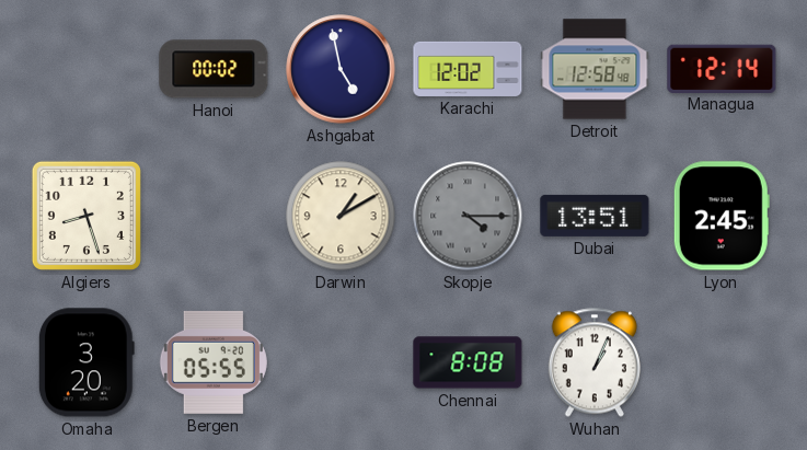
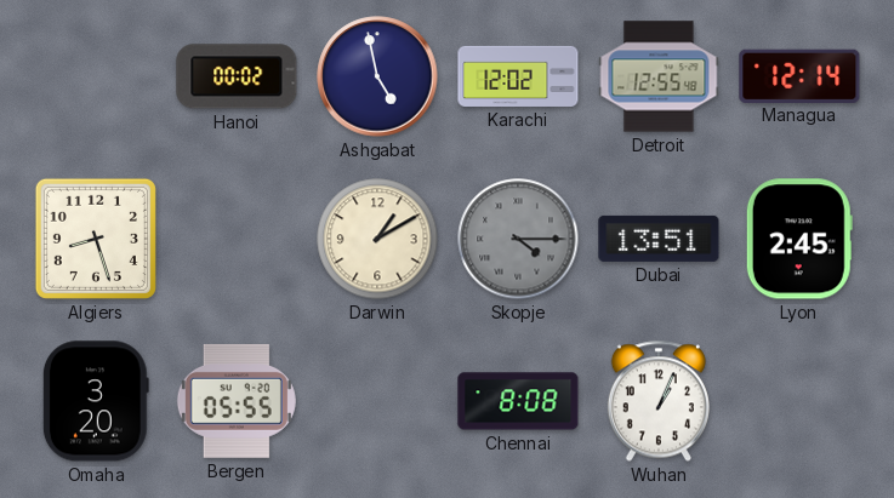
Detroit: 12:58 -> 12:55 (659, 76)
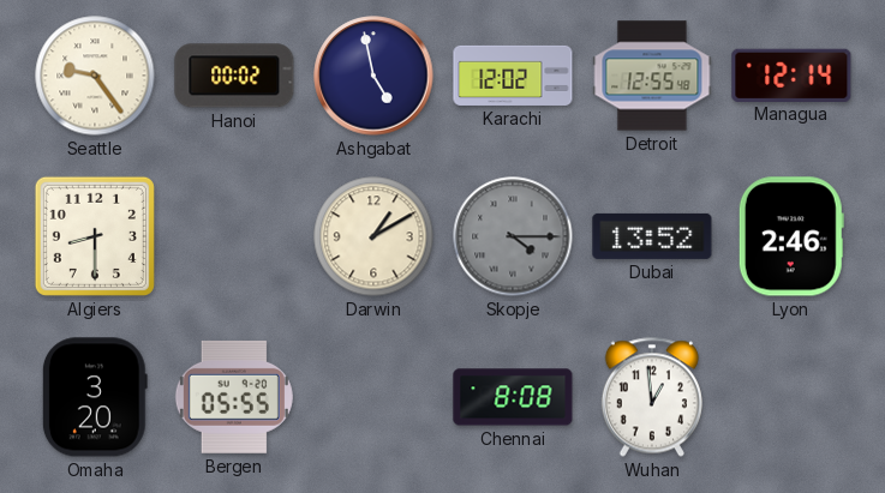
Seattle: none -> 9:24 (95, 76)
Algiers: 8:27 -> 8:30 (95, 236)
Dubai: 13:51 -> 13:52 (652, 236)
Lyon: 2:45 -> 2:46 (791, 236)
Wuhan: 1:04 -> 12:59 (652, 397)
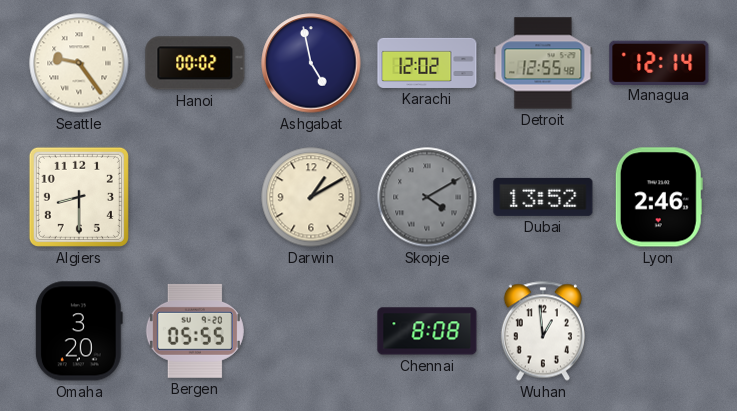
Skopje: 4:15 -> 4:10 (427, 197)
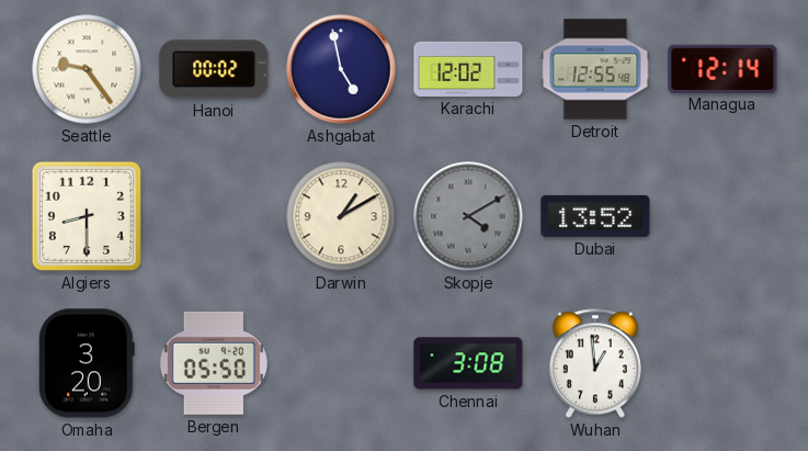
Lyon: 2:46 -> none (659, 197)
Bergen: 05:55 -> 05:50 (214, 363)
Chennai: 8:08 -> 3:08 (468, 363)
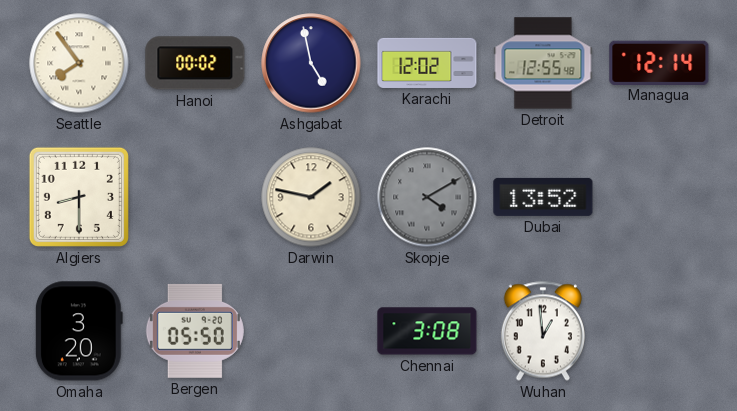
Seattle: 9:24 -> 7:54 (79, 63)
Darwin: 1:10 -> 1:47 (311, 197)
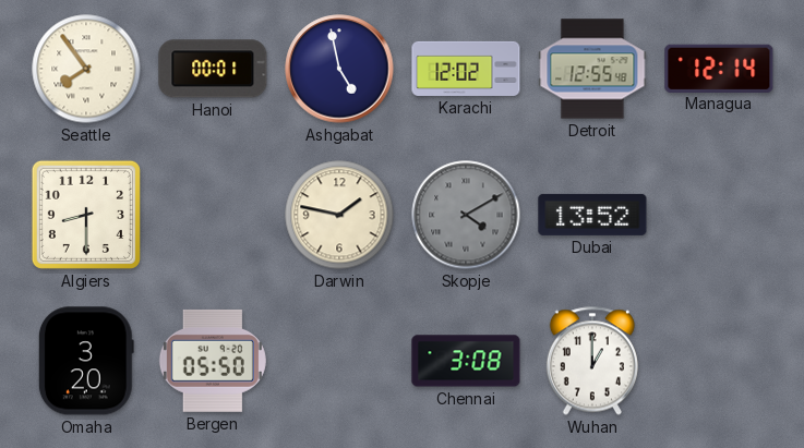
Hanoi: 00:02 -> 00:01 (213, 69)
Wuhan: 12:59 -> 1:00 (592, 361)
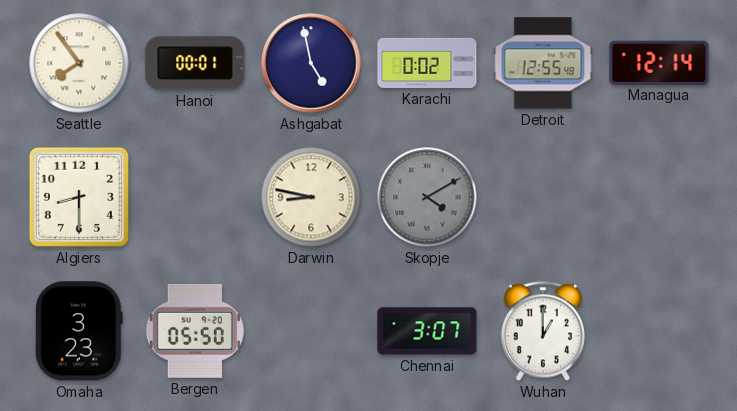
Karachi: 12:02 -> 0:02 (427, 63)
Darwin: 1:47 -> 8:47 (311, 197)
Dubai: 13:52 -> none (592, 215)
Omaha: 3:20 -> 3:23 (79, 331)
Chennai: 3:08 -> 3:07 (427, 331)
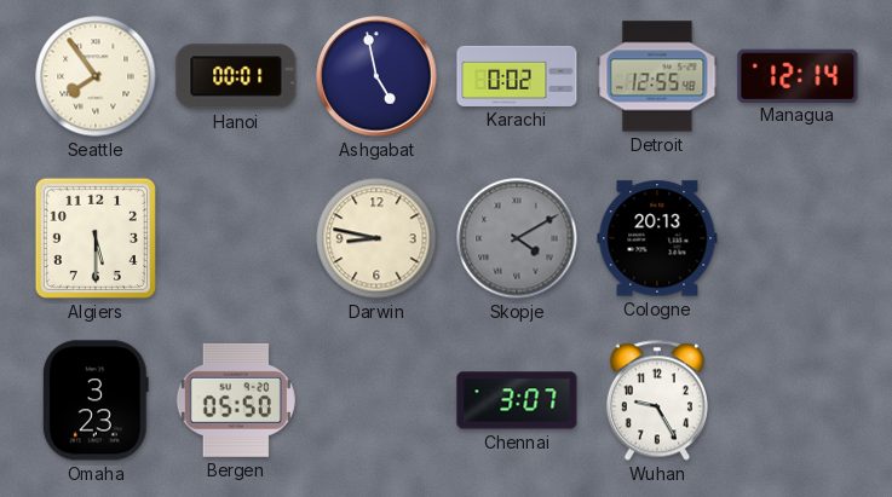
Algiers: 8:30 -> 5:30 (96, 238)
Cologne: none -> 20:13 (657, 238)
Wuhan: 1:00 -> 9:25 (657, 400)
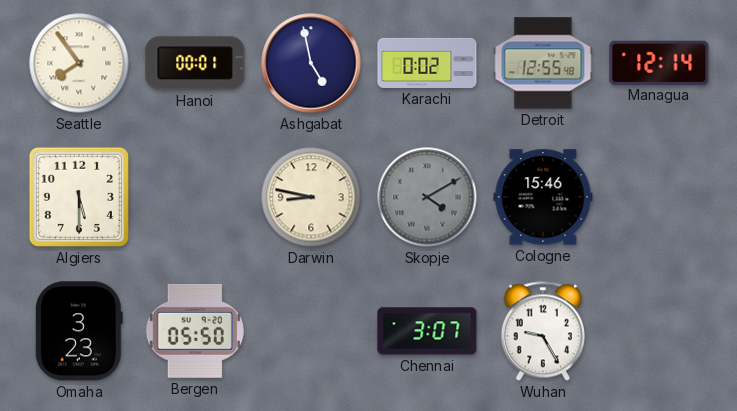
Cologne: 20:13 -> 15:46 (543, 197)
